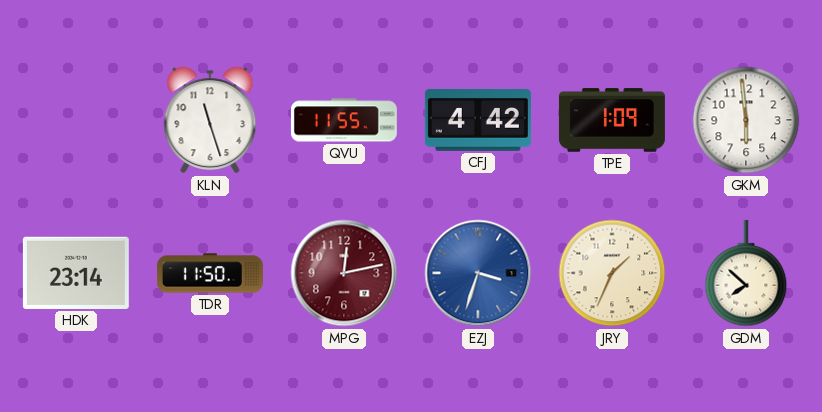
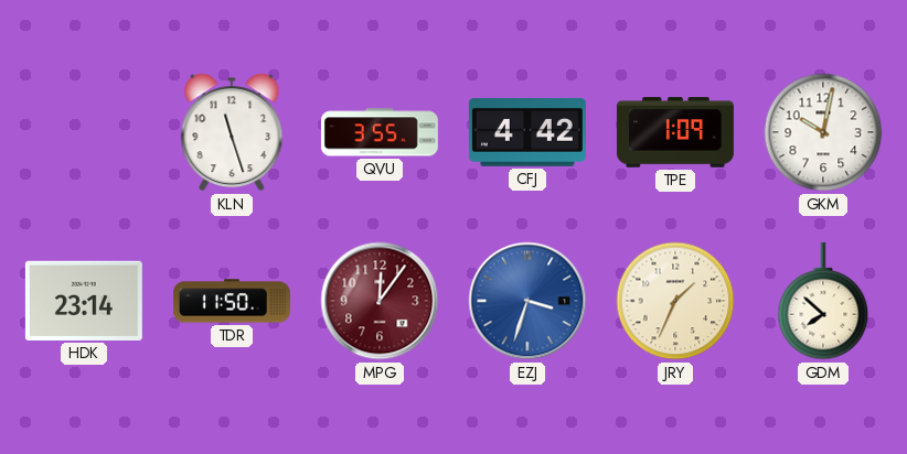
QVU: 11:55 -> 3:55 (380, 132)
GKM: 5:59 -> 10:02 (823, 132)
MPG: 12:13 -> 12:06 (380, 301)
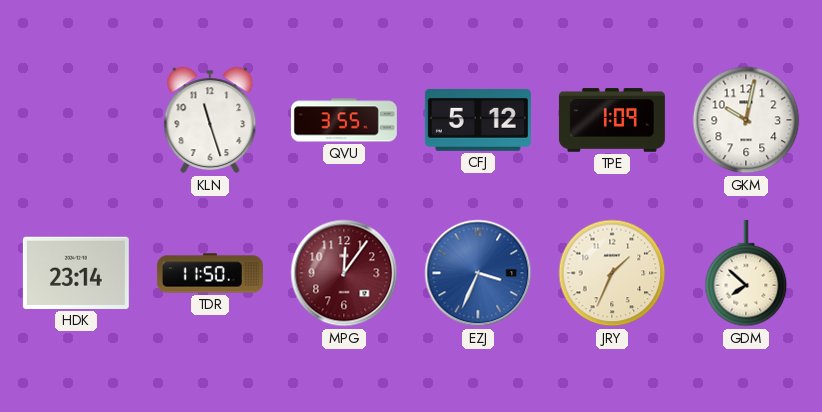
CFJ: 4:42 -> 5:12 (478, 120)
EZJ: 3:33 -> 3:34 (478, 273)
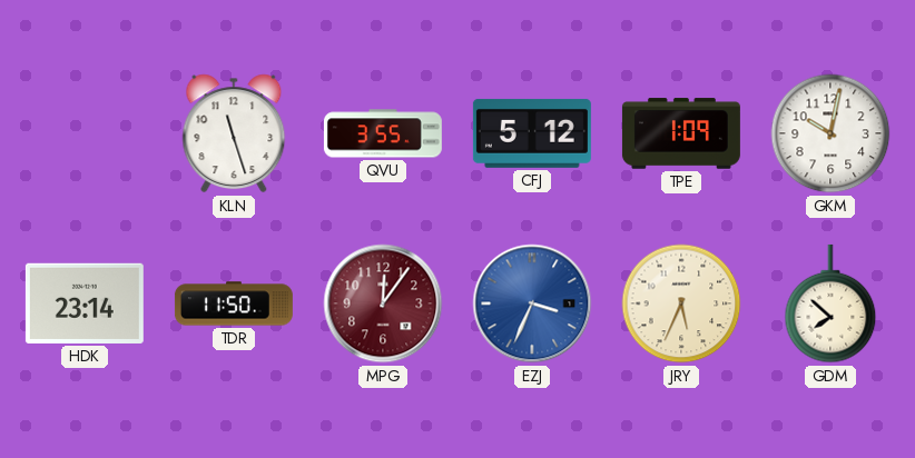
JRY: 1:34 -> 5:34 (681, 303)
